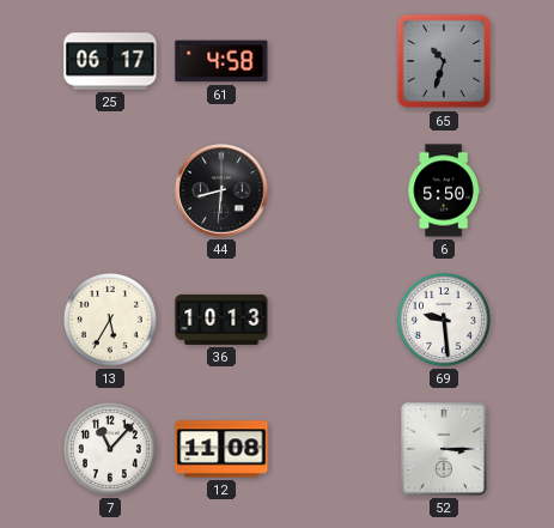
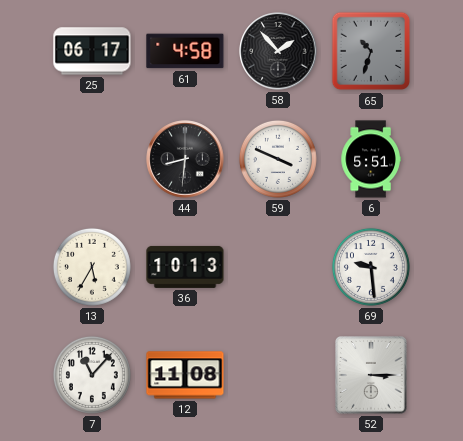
58: none -> 1:53 (278, 51)
59: none -> 3:49 (278, 159)
6: 5:50 -> 5:51 (371, 159)
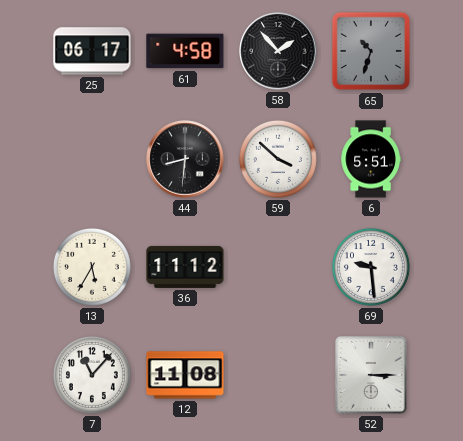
59: 3:49 -> 3:52 (278, 159)
36: 10:13 -> 11:12 (185, 267)
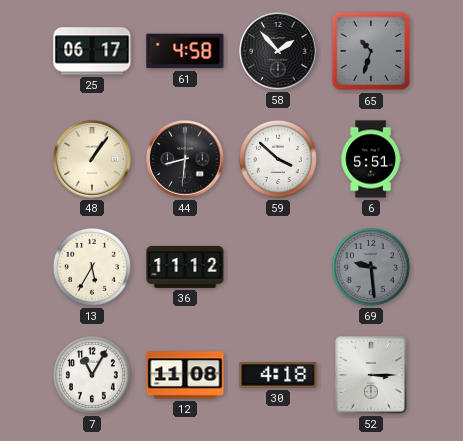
48: none -> 1:06 (92, 159)
69 dial: white -> grey (371, 267)
7: 11:07 -> 11:05 (92, 375)
30: none -> 4:18 (278, 375)
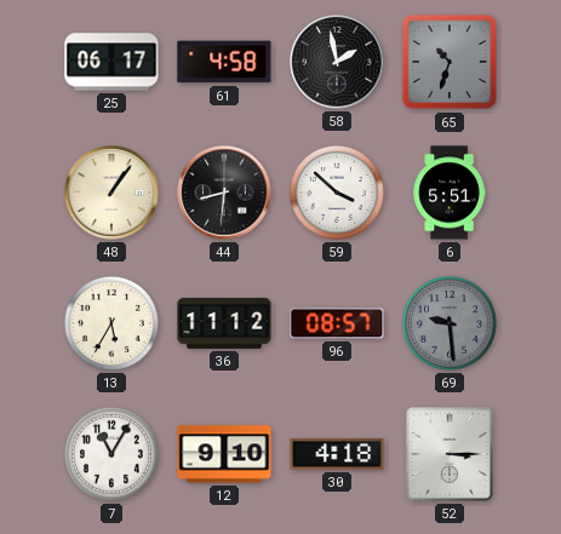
58: 1:53 -> 1:58 (337, 62)
96: none -> 08:57 (337, 323)
12: 11:08 -> 9:10 (224, 454)
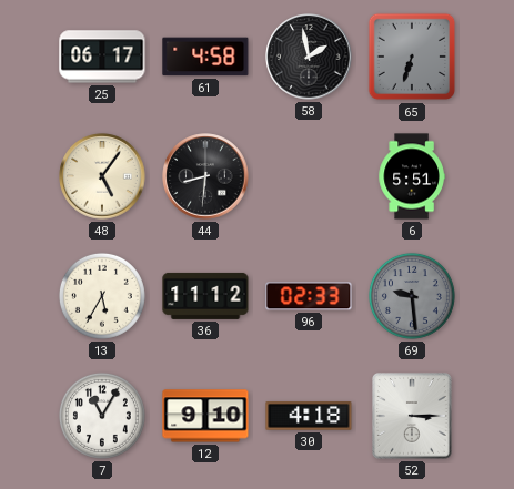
65: 10:33 -> 6:33 (412, 57)
48: 1:06 -> 5:06 (102, 176)
59: 3:52 -> none (337, 193)
96: 08:57 -> 02:33 (309, 296)
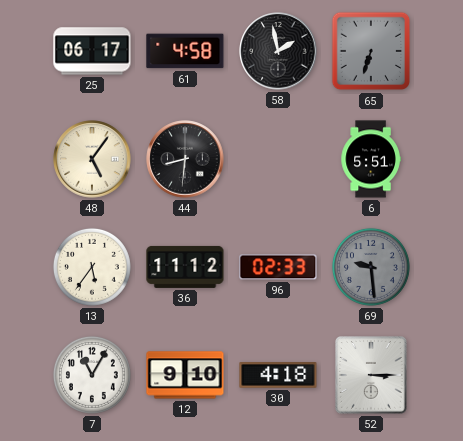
13: 5:35 -> 5:36 (92, 267)
